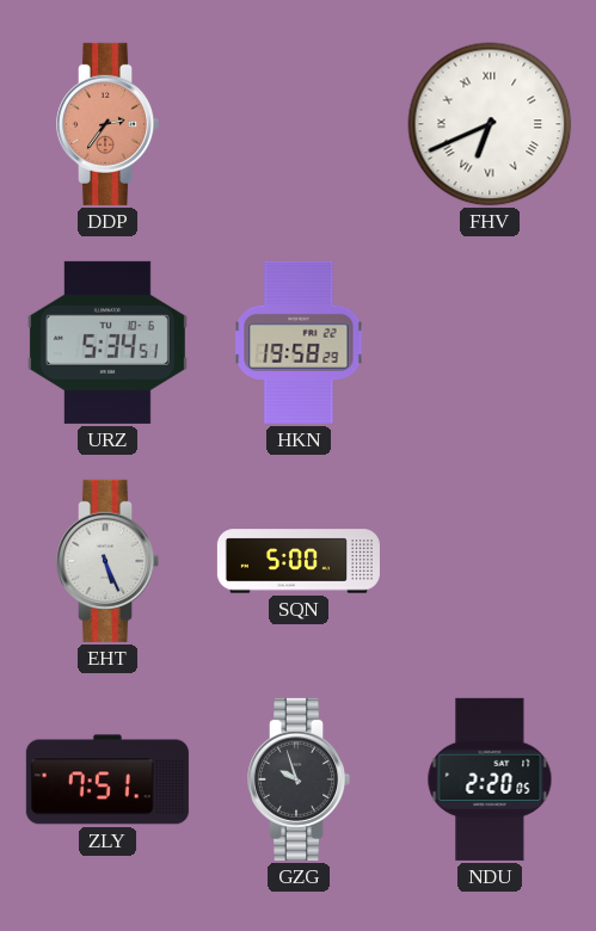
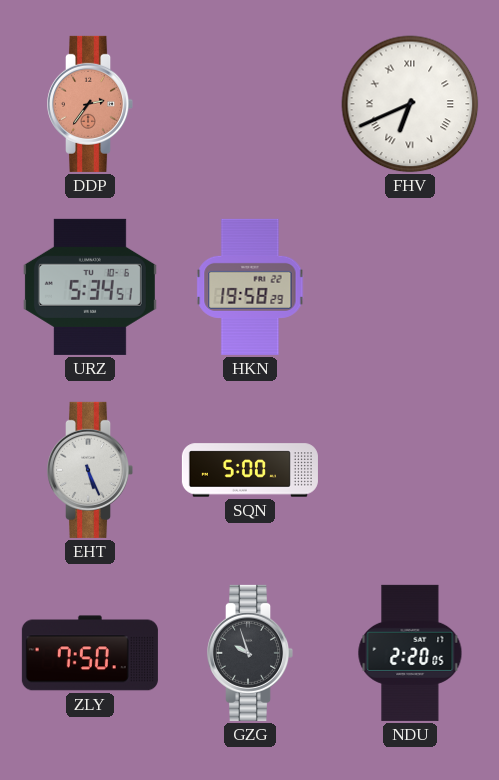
ZLY: 7:51 -> 7:50 (90, 653)
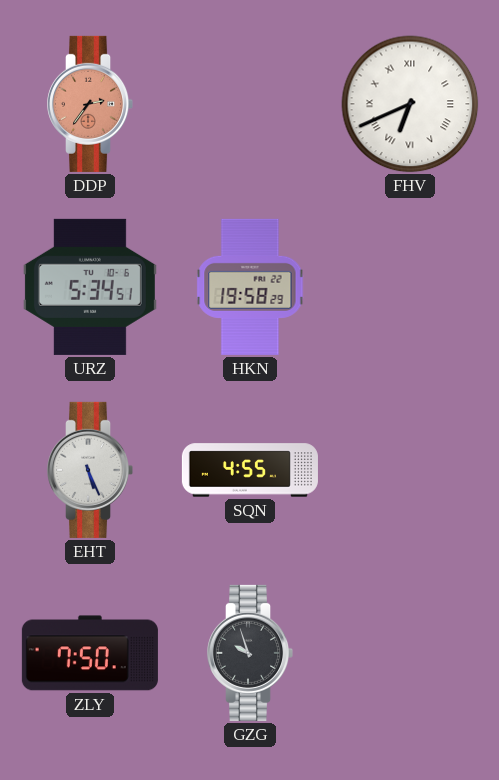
SQN: 5:00 -> 4:55 (250, 470)
NDU: 2:20 -> none (410, 653)
